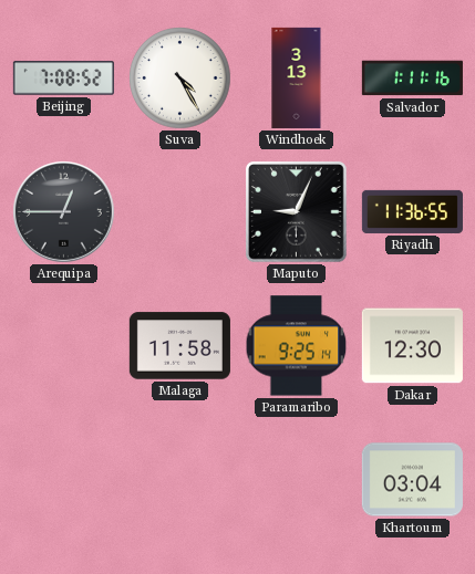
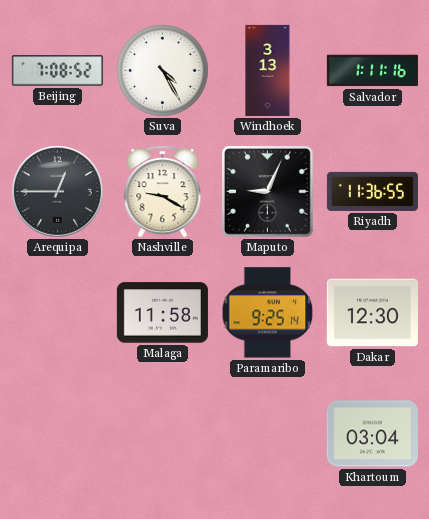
Nashville: none -> 9:20 (163, 192)
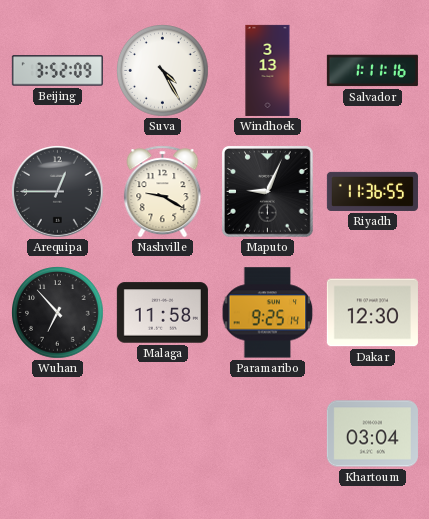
Beijing: 7:08 -> 3:52 (57, 71)
Wuhan: none -> 6:53 (58, 313)
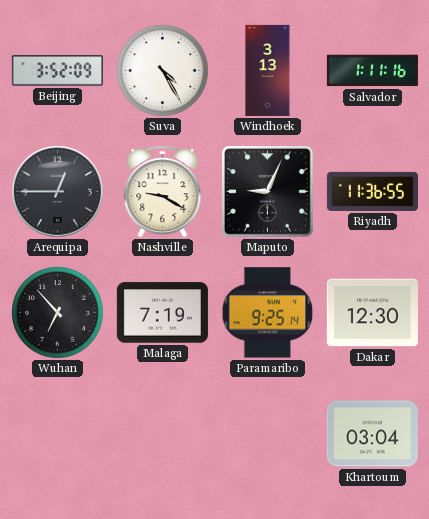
Malaga: 11:58 -> 7:19 (162, 313)
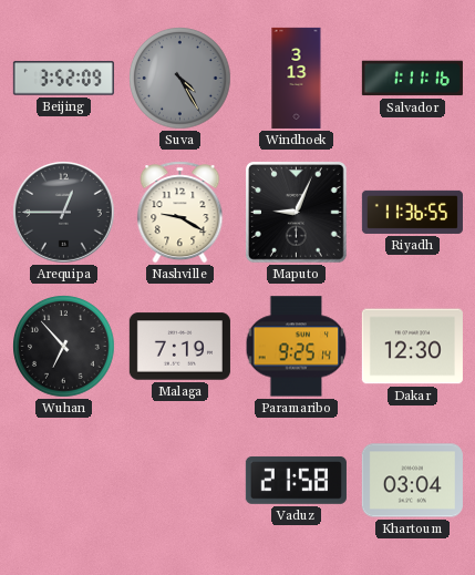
Suva dial: white -> grey (180, 79)
Vaduz: none -> 21:58 (296, 480)
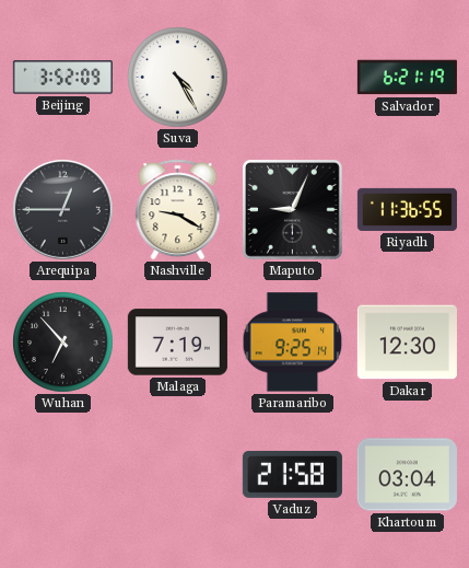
Suva dial: grey -> white (178, 78)
Windhoek: 3:13 -> none (297, 78)
Salvador: 1:11 -> 6:21 (407, 78)
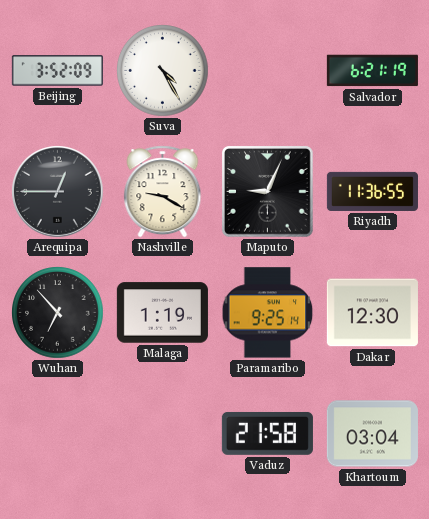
Malaga: 7:19 -> 1:19 (162, 313)
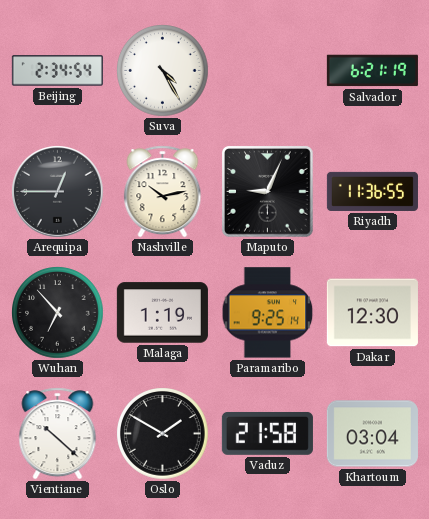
Beijing: 3:52 -> 2:34 (57, 71)
Nashville: 9:20 -> 10:13 (163, 192)
Vientiane: none -> 10:22 (58, 434)
Oslo: none -> 1:50 (163, 434)
